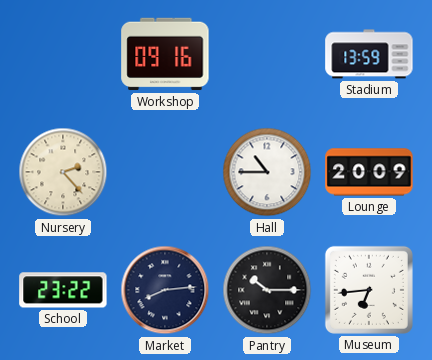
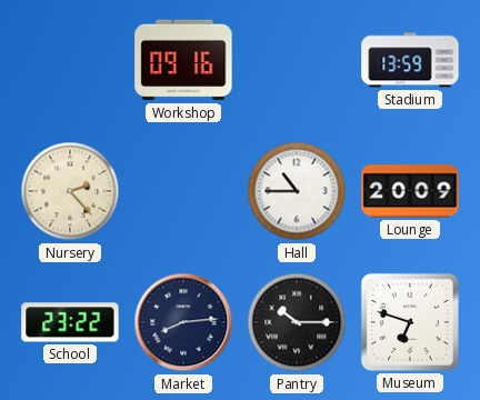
Museum: 6:44 -> 6:48 (410, 322)
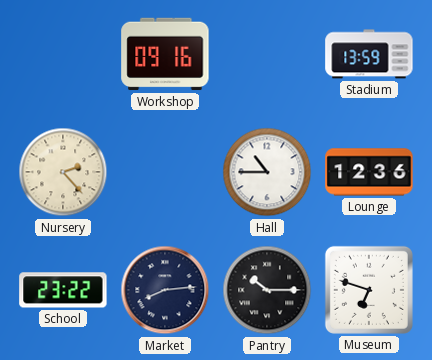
Lounge: 20:09 -> 12:36 (369, 172)
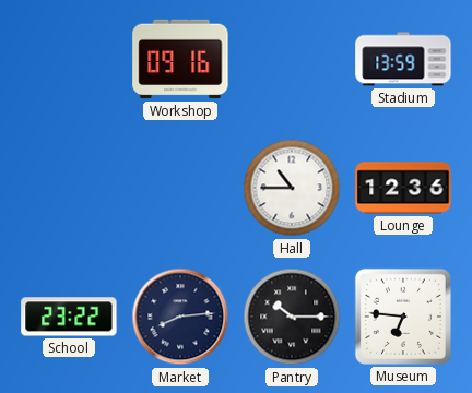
Nursery: 2:23 -> none (63, 172)
Museum: 6:48 -> 6:46 (403, 317)
